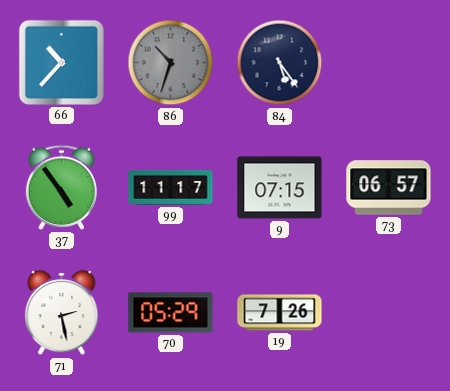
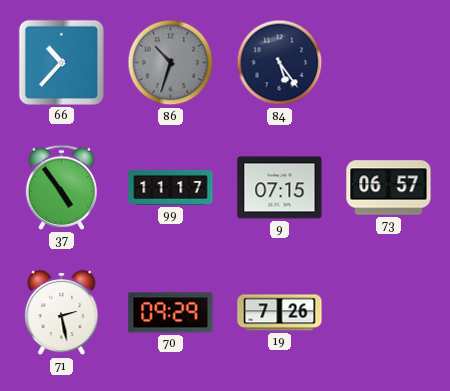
70: 05:29 -> 09:29 (171, 313)
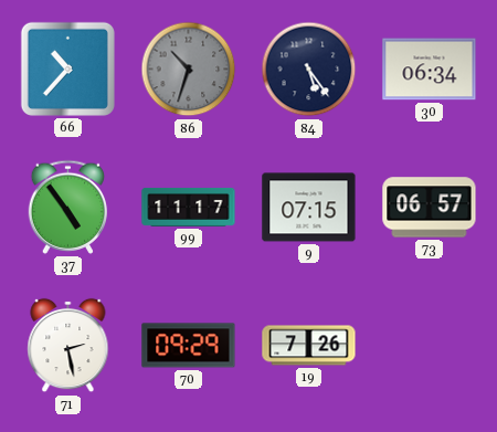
30: none -> 06:34 (430, 70)
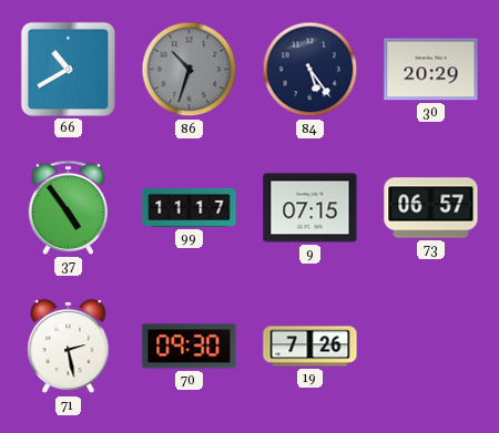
66: 10:37 -> 10:40 (68, 69)
30: 06:34 -> 20:29 (431, 70)
70: 09:29 -> 09:30 (190, 347)
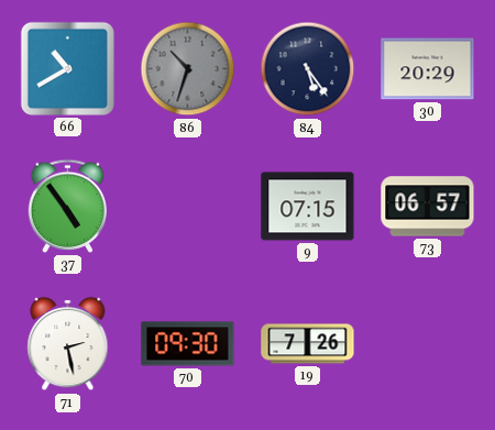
99: 11:17 -> none (190, 208)
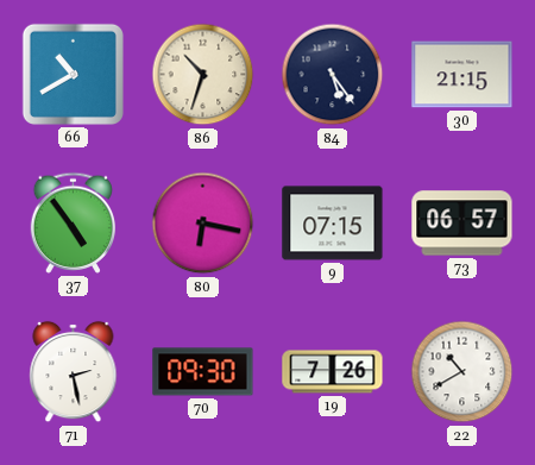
86 dial: grey -> cream (203, 75)
30: 20:29 -> 21:15 (462, 75)
80: none -> 6:17 (203, 224)
22: none -> 10:40 (462, 372)
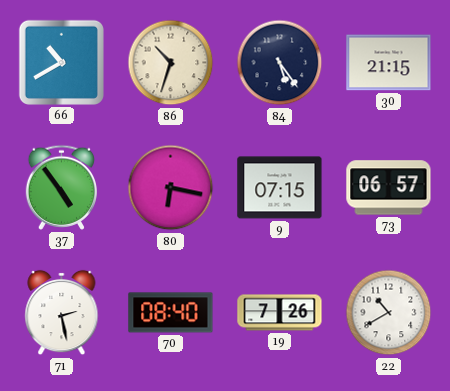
70: 09:30 -> 08:40 (171, 313)
